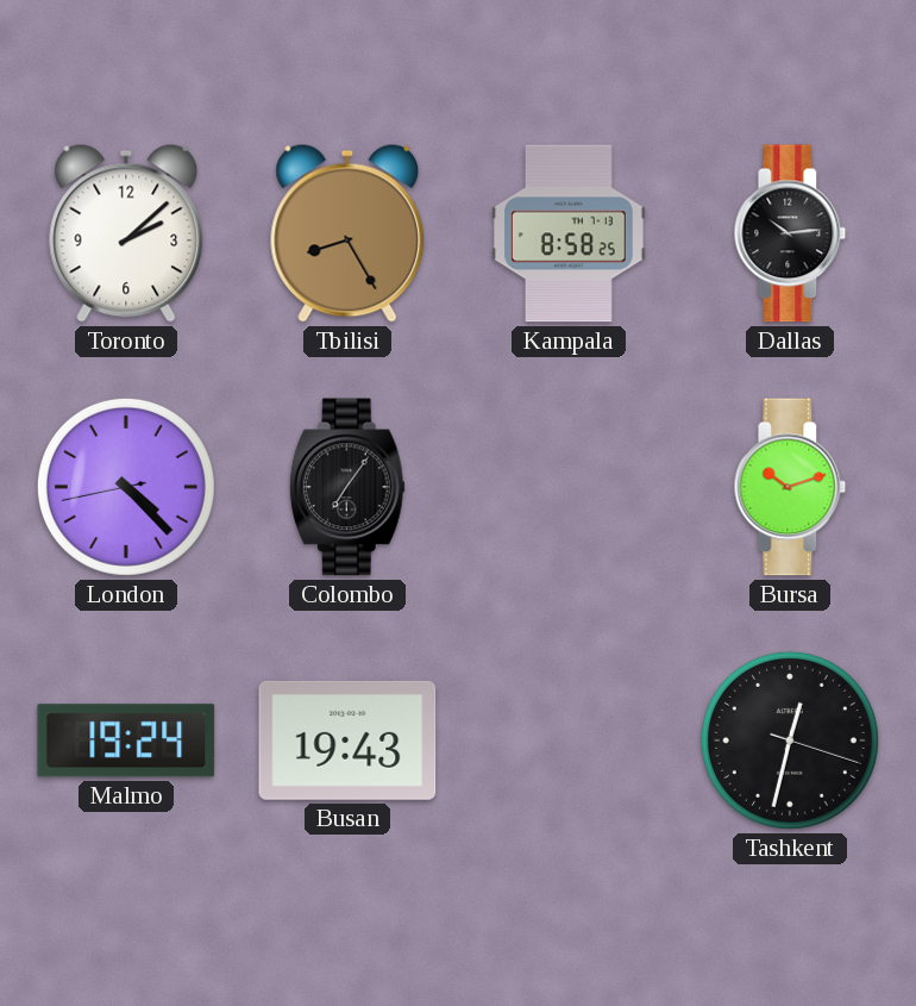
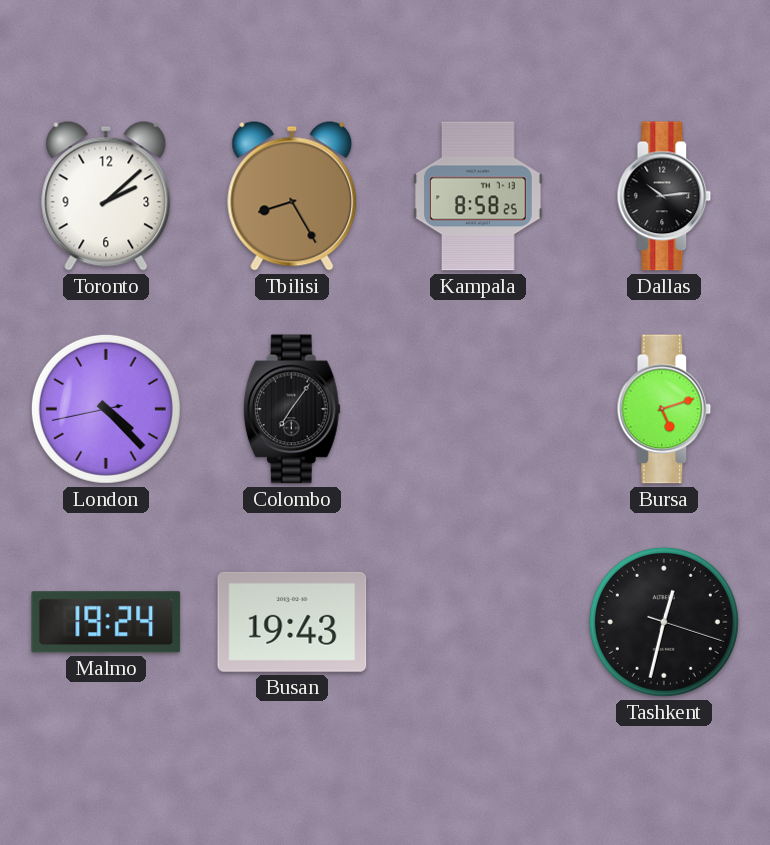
Bursa: 10:12 -> 5:12 (664, 409)
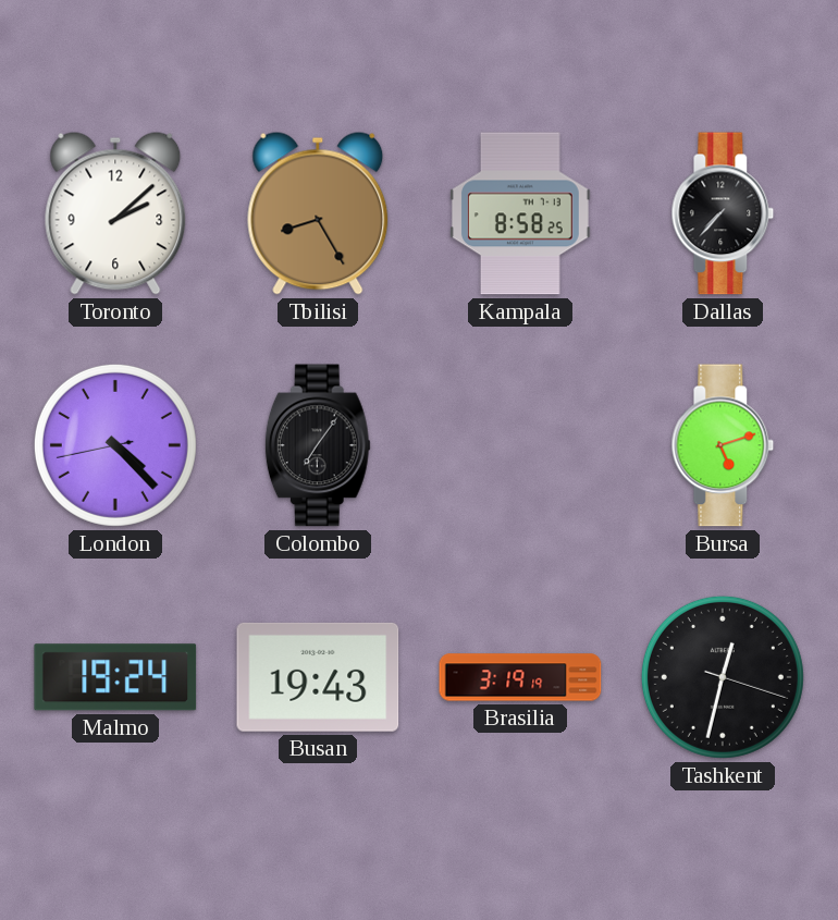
Dallas: 10:14 -> 7:37 (723, 213)
Brasilia: none -> 3:19 (520, 677)
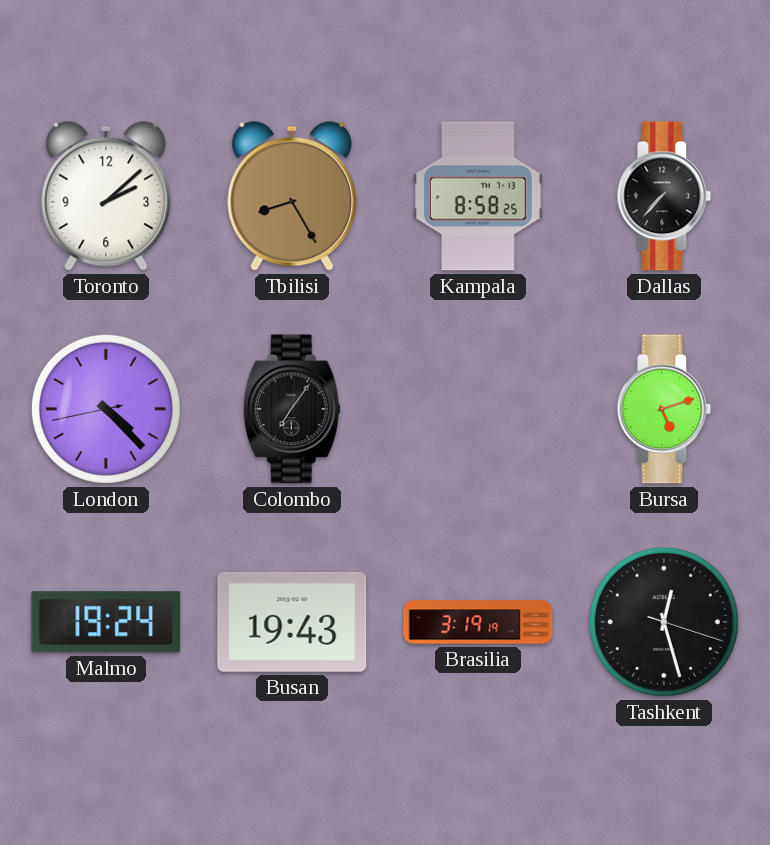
Tashkent: 12:32 -> 12:27 (664, 622)
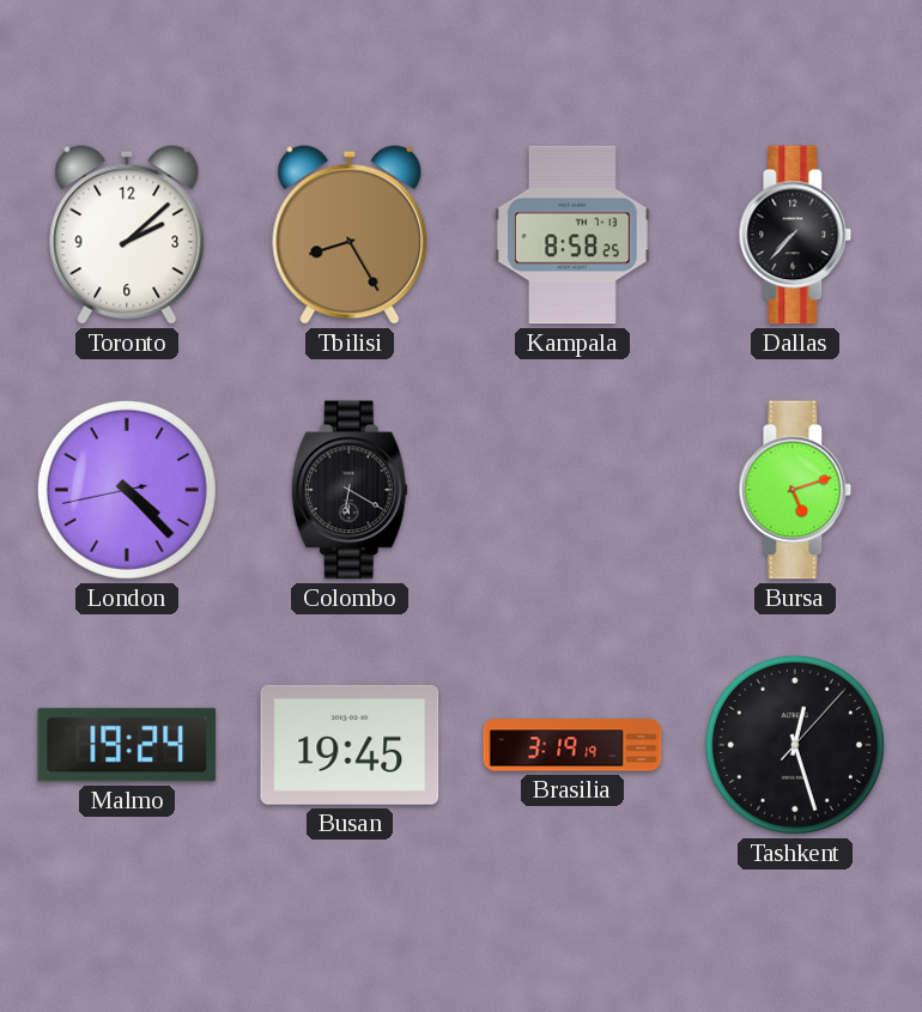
Colombo: 7:06 -> 6:20 (350, 490)
Busan: 19:43 -> 19:45 (350, 745)
Tashkent: 12:27:18 -> 12:27:07 (795, 745)
